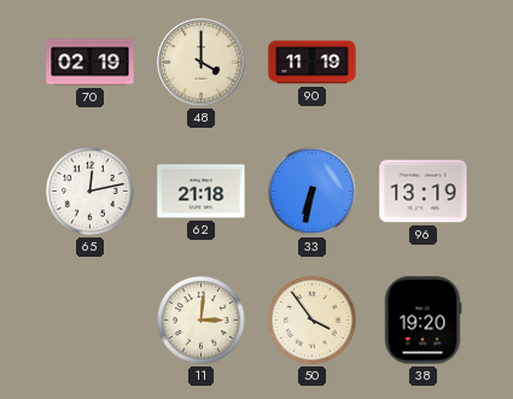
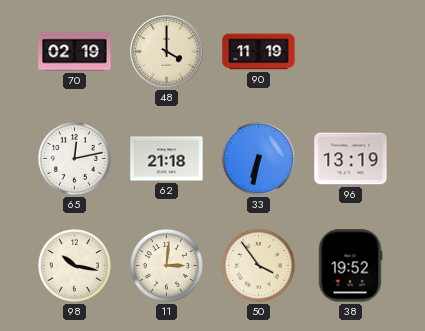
98: none -> 10:17 (74, 265)
38: 19:20 -> 19:52 (350, 266)
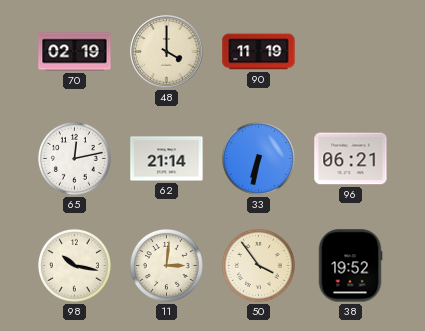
62: 21:18 -> 21:14 (167, 159)
96: 13:19 -> 06:21 (351, 159)
